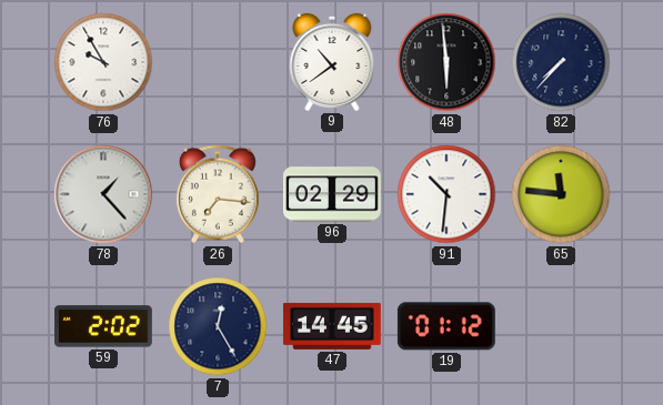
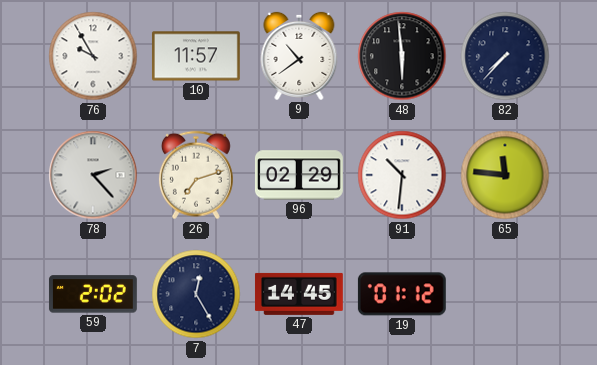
10: none -> 11:57 (196, 56)
78: 1:23 -> 2:23 (93, 175)
26: 7:16 -> 7:12 (196, 175)
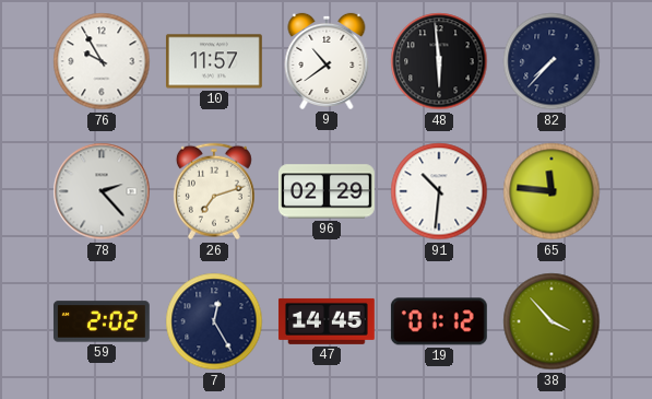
38: none -> 3:53 (552, 321)
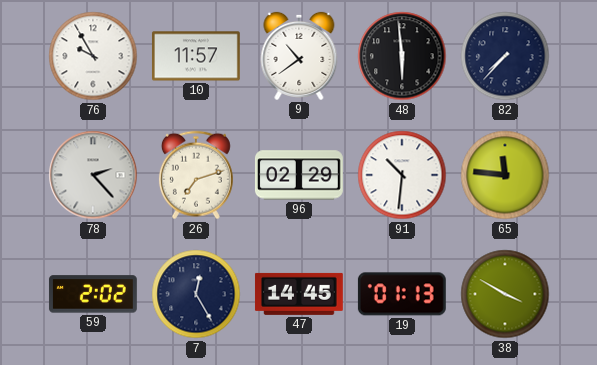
19: 01:12 -> 01:13 (402, 294)
38: 3:53 -> 3:50 (505, 294)
